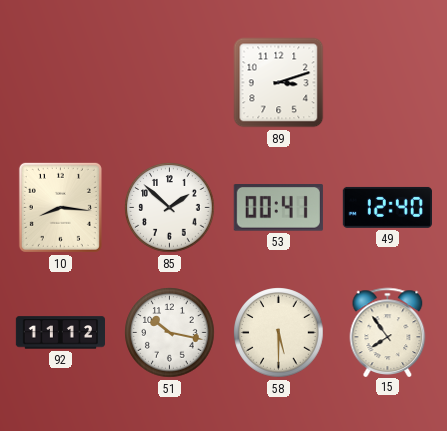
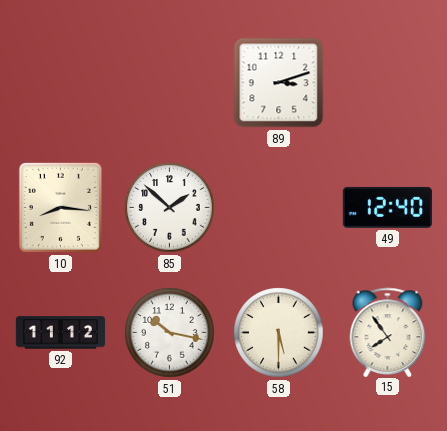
53: 00:41 -> none (278, 208)
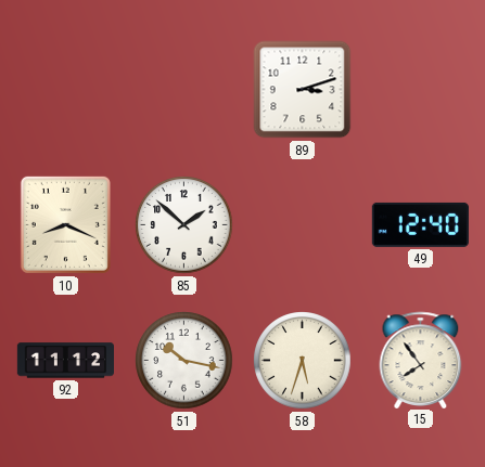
10: 8:16 -> 8:19 (65, 224)
58: 5:30 -> 5:33 (303, 361)
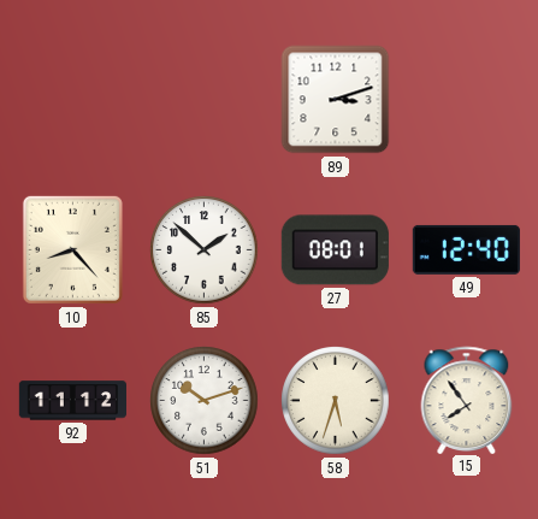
10: 8:19 -> 8:23 (72, 249)
27: none -> 08:01 (335, 250)
51: 10:17 -> 10:12 (205, 401)
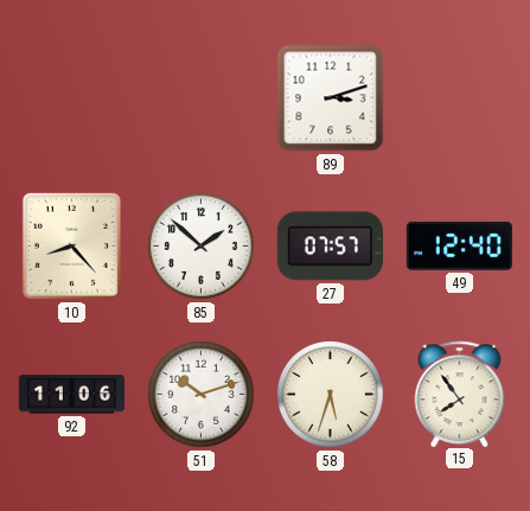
27: 08:01 -> 07:57 (330, 247)
92: 11:12 -> 11:06 (71, 395)
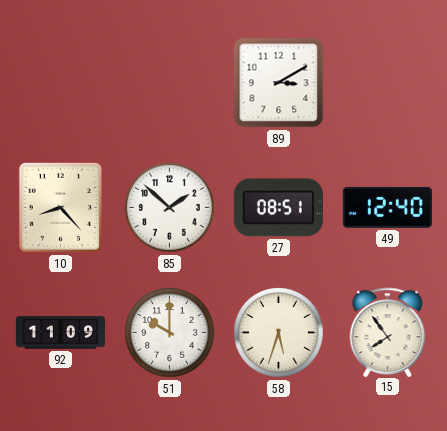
89: 3:12 -> 3:10 (279, 83)
27: 07:57 -> 08:51 (278, 208)
92: 11:06 -> 11:09 (60, 333)
51: 10:12 -> 10:00 (170, 333)
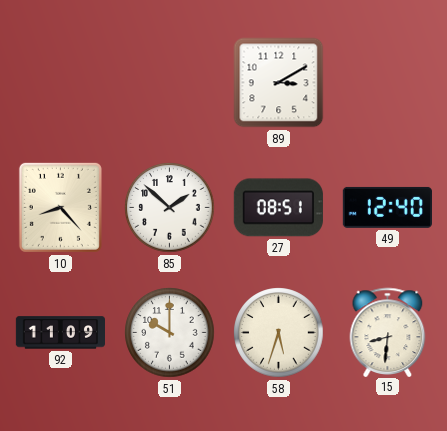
15: 7:54 -> 8:31 (388, 332)
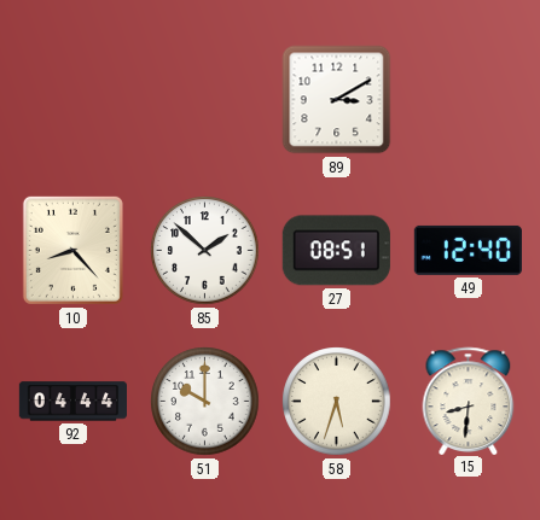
92: 11:09 -> 04:44 (72, 402)
